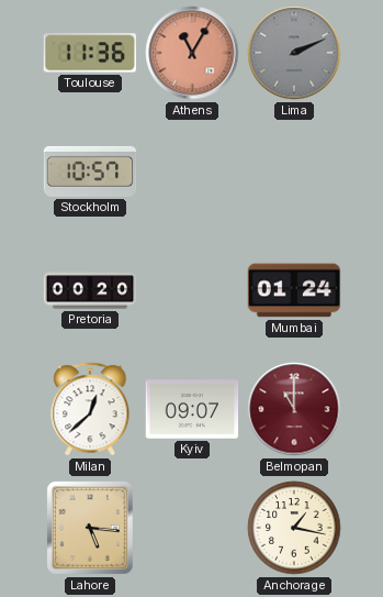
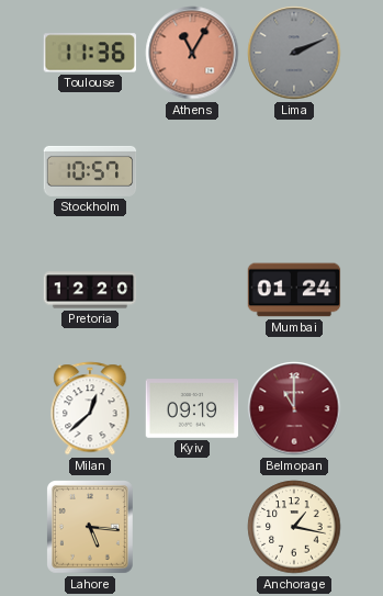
Pretoria: 00:20 -> 12:20 (90, 290)
Kyiv: 09:07 -> 09:19 (192, 408)
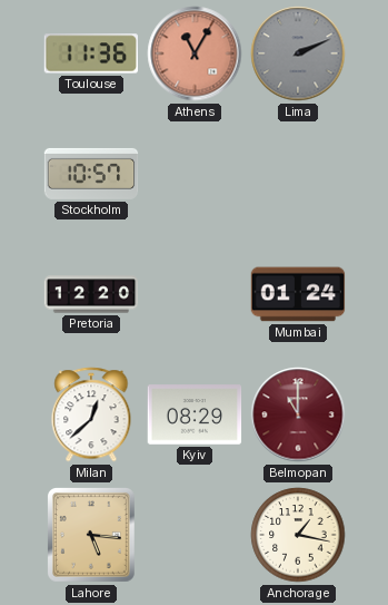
Kyiv: 09:19 -> 08:29 (195, 414)
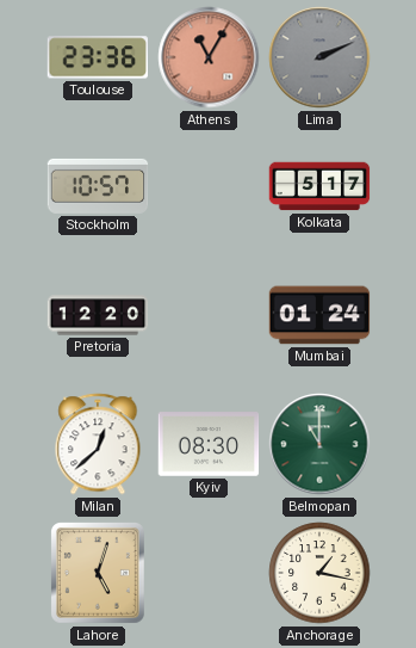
Toulouse: 11:36 -> 23:36 (97, 57)
Kolkata: none -> 5:17 (319, 186)
Kyiv: 08:29 -> 08:30 (209, 444)
Belmopan dial: burgundy -> green (319, 444)
Lahore: 5:16 -> 5:03 (99, 574)
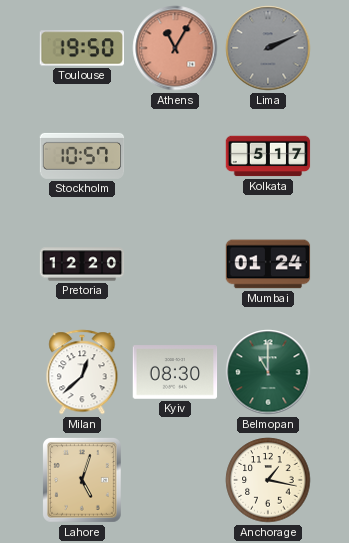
Toulouse: 23:36 -> 19:50 (81, 48)
